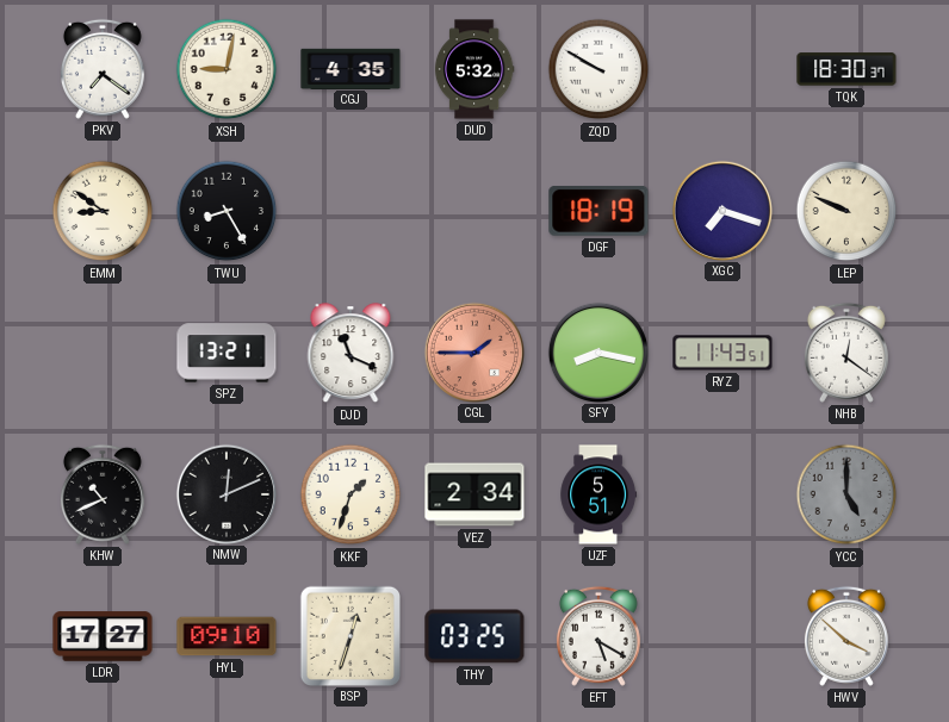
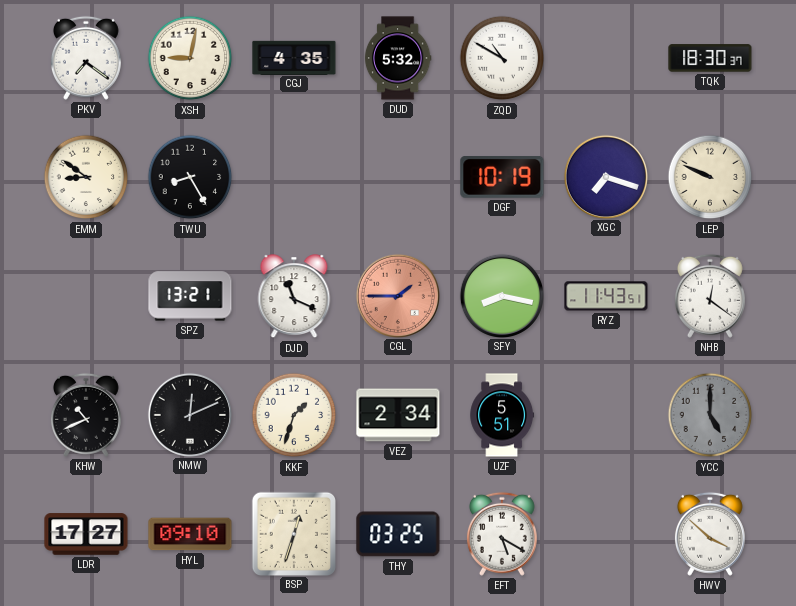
ZQD: 9:50 -> 10:50 (502, 58)
DGF: 18:19 -> 10:19 (502, 178)
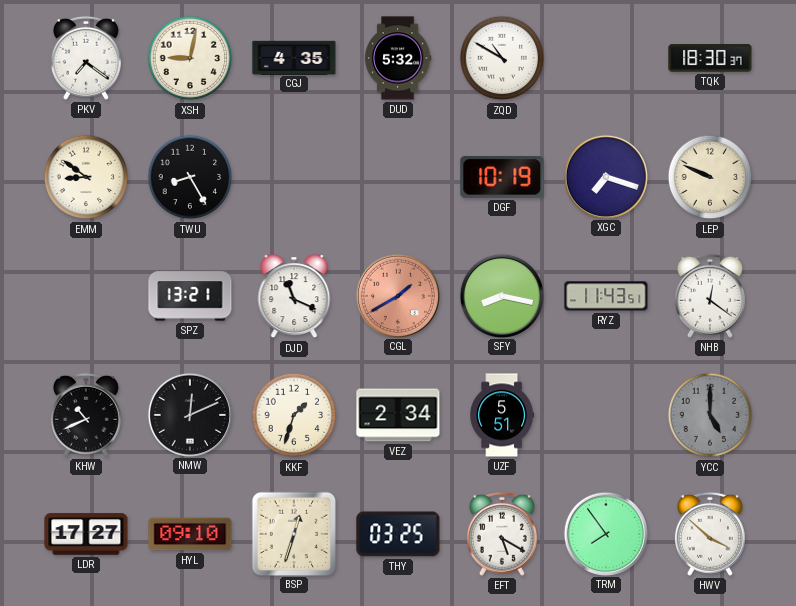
CGL: 1:45 -> 1:40 (397, 295)
TRM: none -> 7:54 (605, 533)
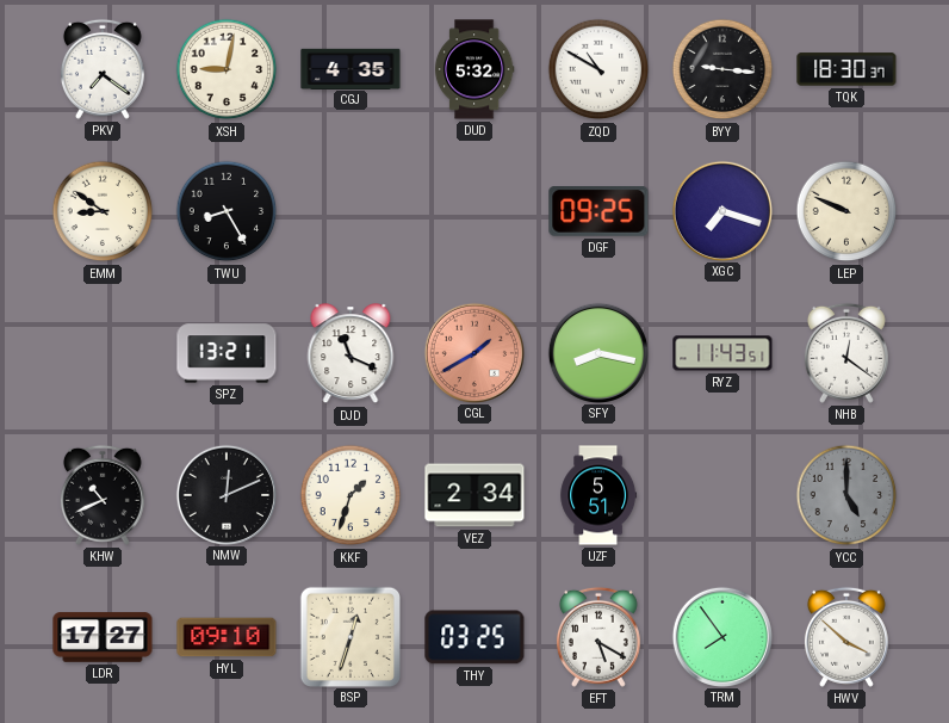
BYY: none -> 9:16 (722, 69)
DGF: 10:19 -> 09:25 (598, 212)
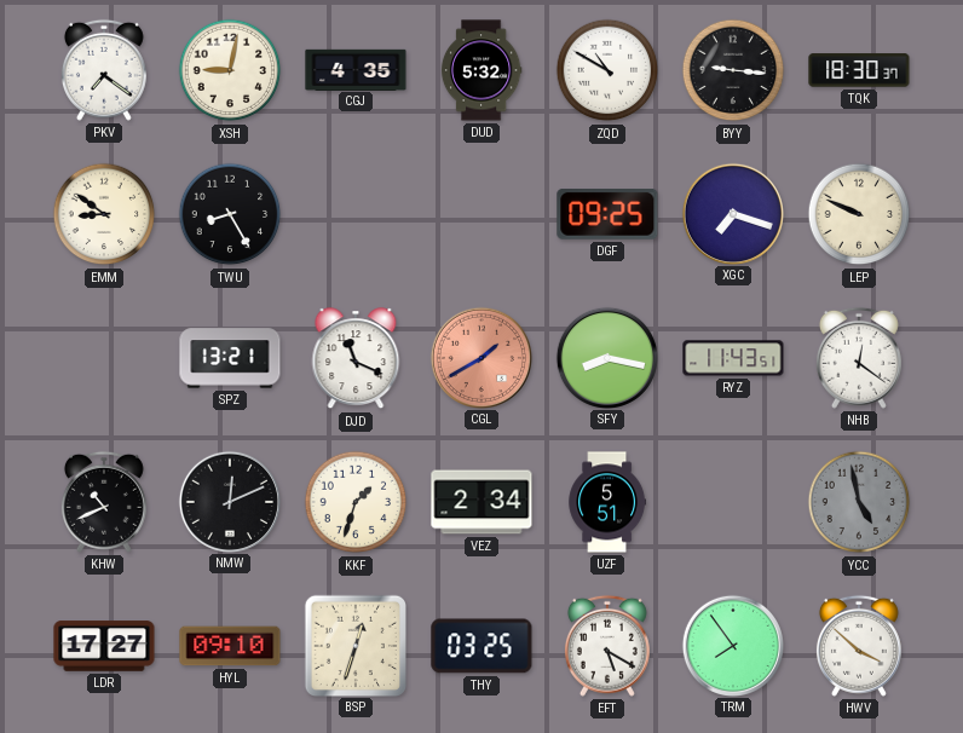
YCC: 5:00 -> 4:58 (859, 502)
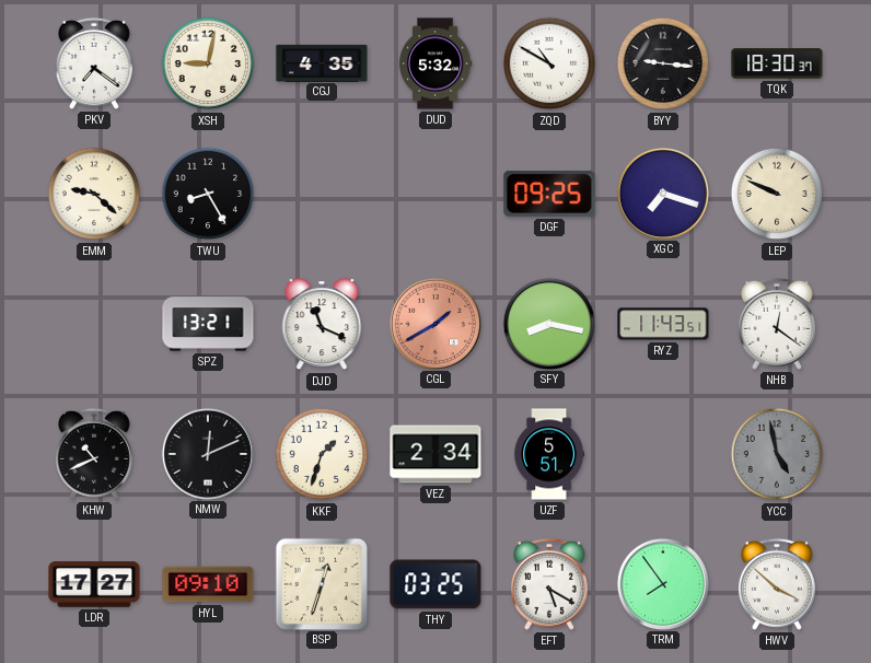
EMM: 8:51 -> 9:22 (94, 194)
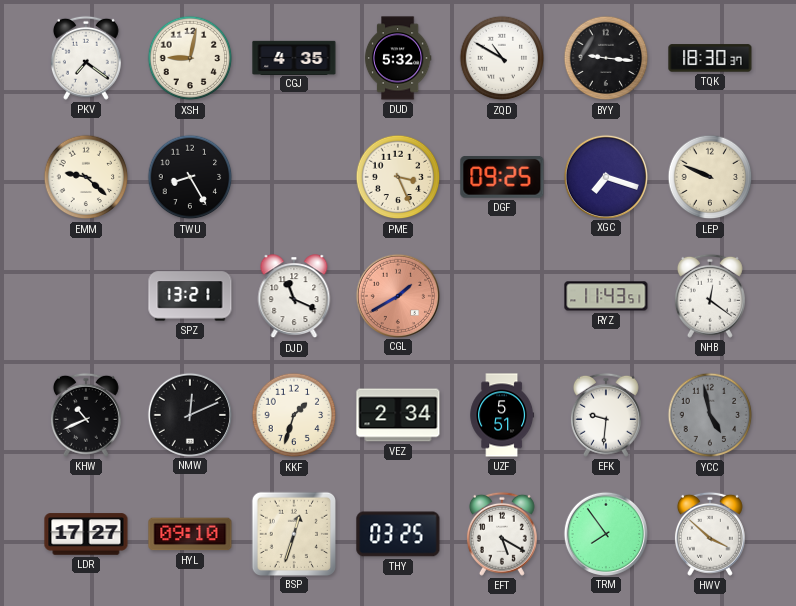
PME: none -> 3:26 (398, 177)
SFY: 8:17 -> none (548, 323)
EFK: none -> 9:31 (606, 415)
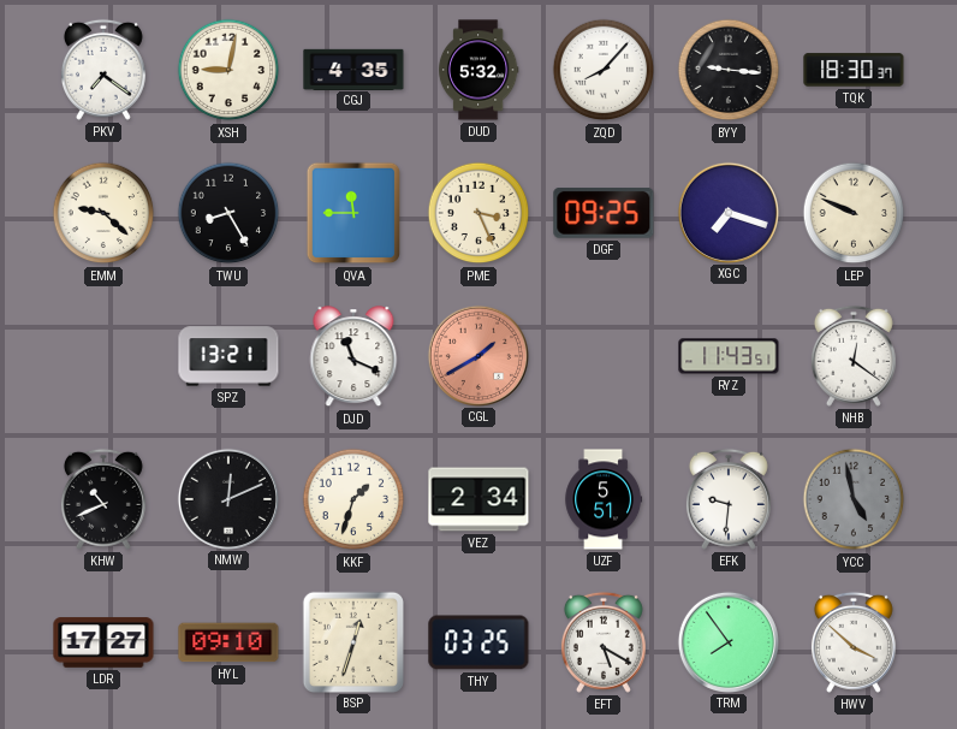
ZQD: 10:50 -> 8:07 (604, 70)
QVA: none -> 11:45 (353, 213)
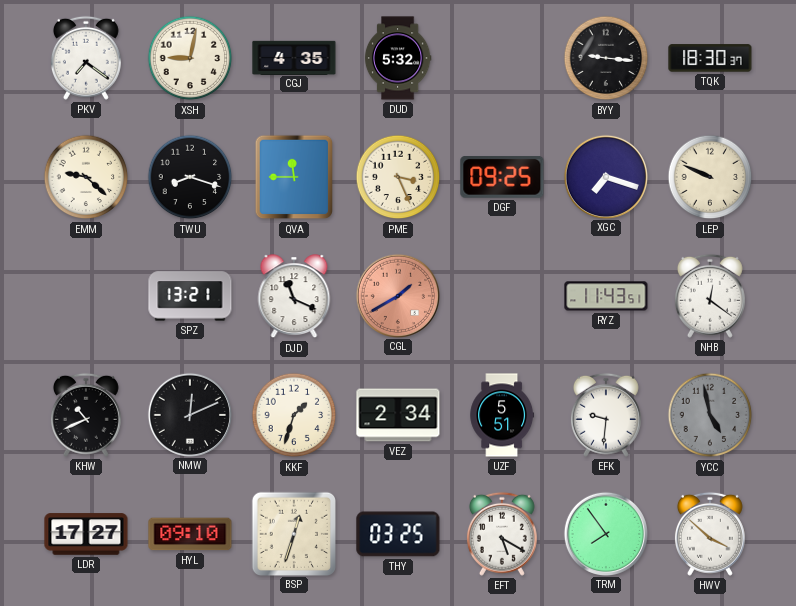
ZQD: 8:07 -> none (604, 70)
TWU: 8:25 -> 8:18 (190, 177)
